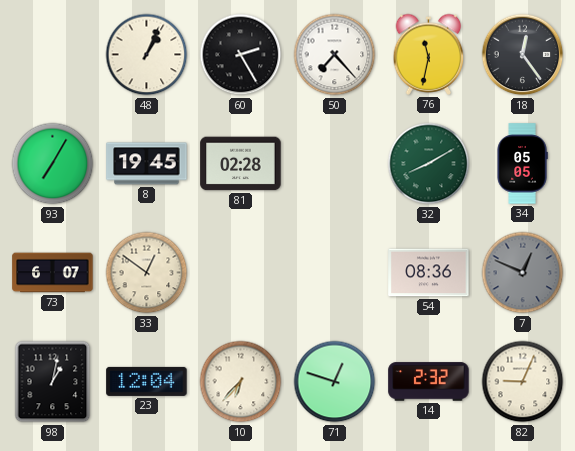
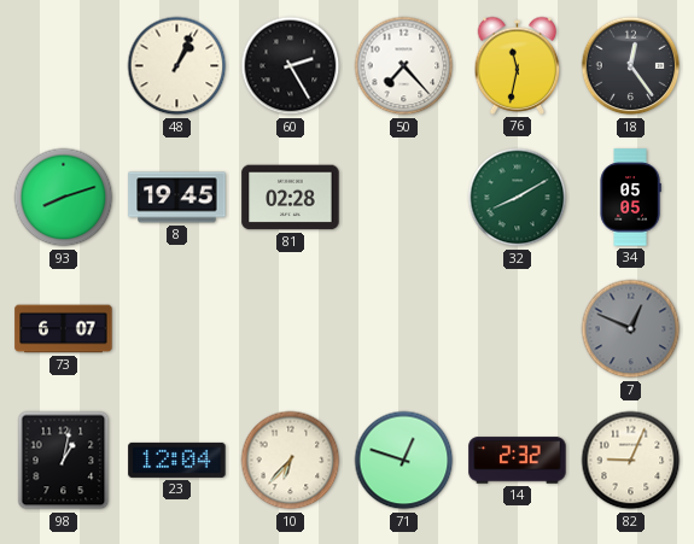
93: 7:05 -> 8:12 (64, 198)
33: 12:51 -> none (147, 273)
54: 08:36 -> none (429, 273)
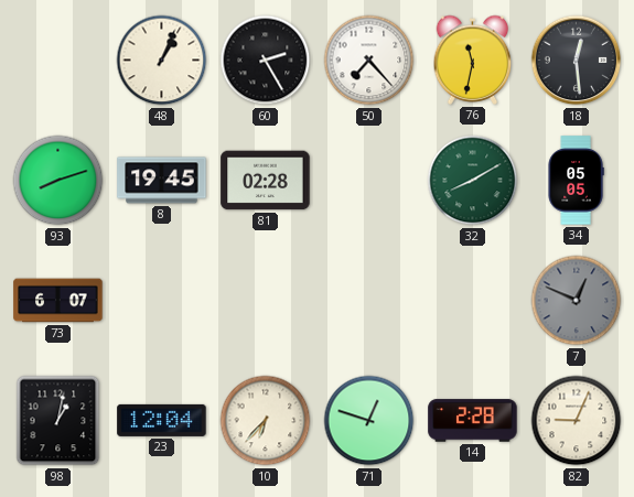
18: 12:24 -> 12:29 (577, 61)
14: 2:32 -> 2:28 (473, 421)
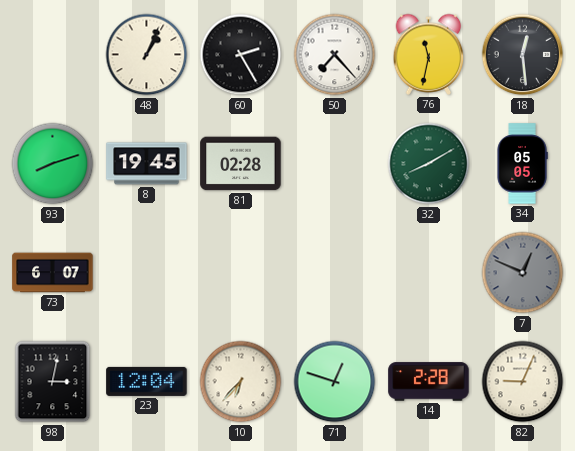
98: 1:02 -> 3:02 (53, 382)
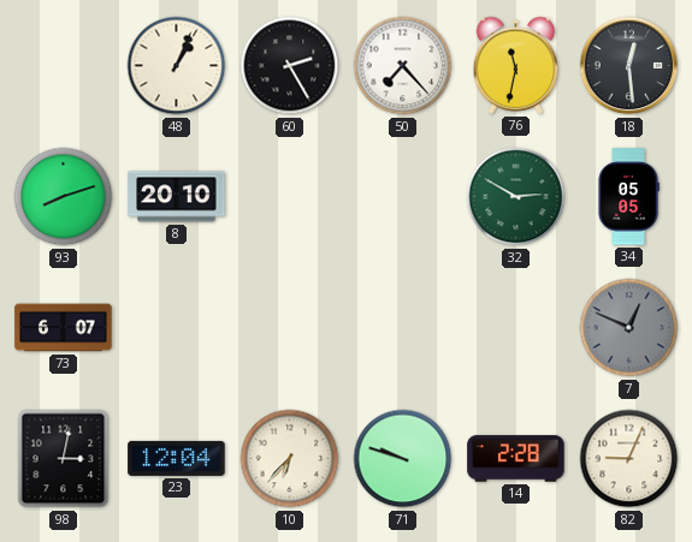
8: 19:45 -> 20:10 (177, 197)
81: 02:28 -> none (241, 164)
32: 8:10 -> 2:50 (516, 197)
71: 12:48 -> 9:48 (403, 459)
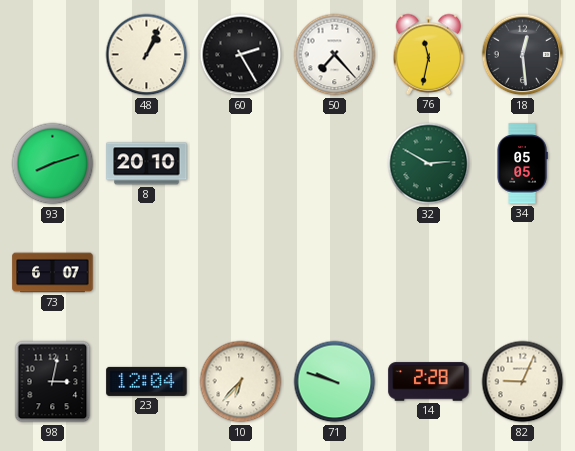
7: 12:49 -> none (629, 328)
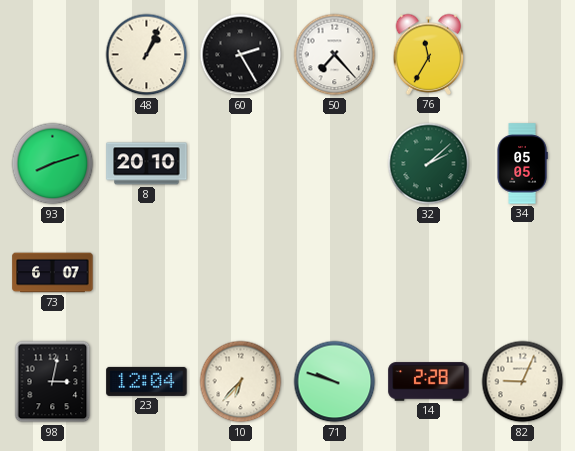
76: 11:32 -> 11:35 (429, 54)
18: 12:29 -> none (523, 55)
32: 2:50 -> 2:08 (429, 164)
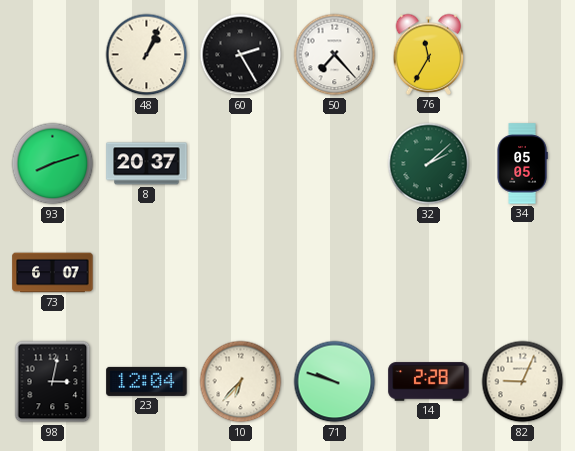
8: 20:10 -> 20:37 (147, 164)
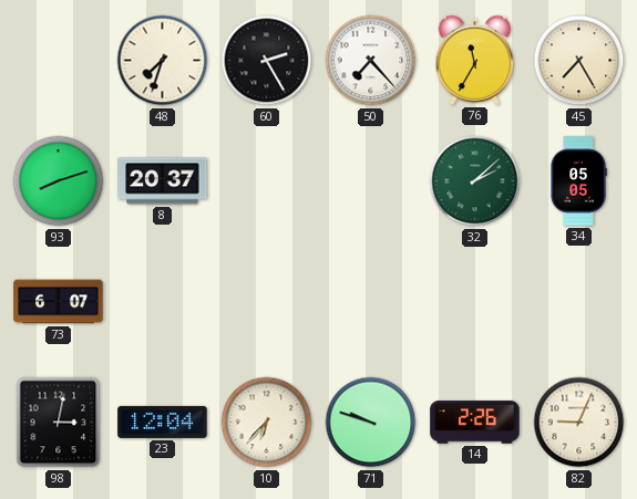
48: 1:04 -> 7:33 (163, 61)
45: none -> 7:25 (579, 61)
14: 2:28 -> 2:26 (475, 423)
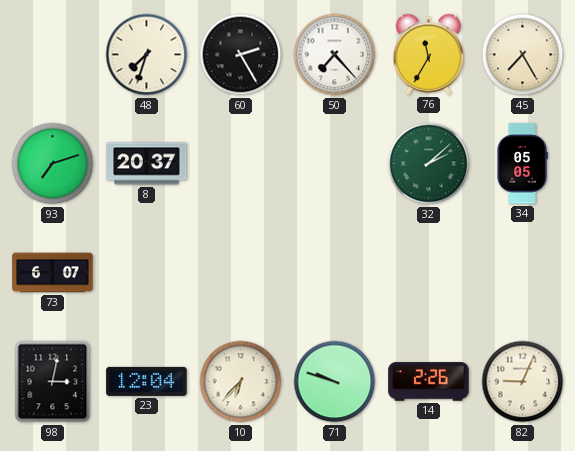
93: 8:12 -> 7:12 (53, 164)
